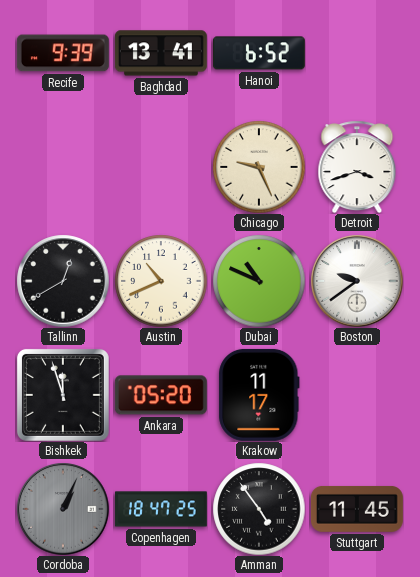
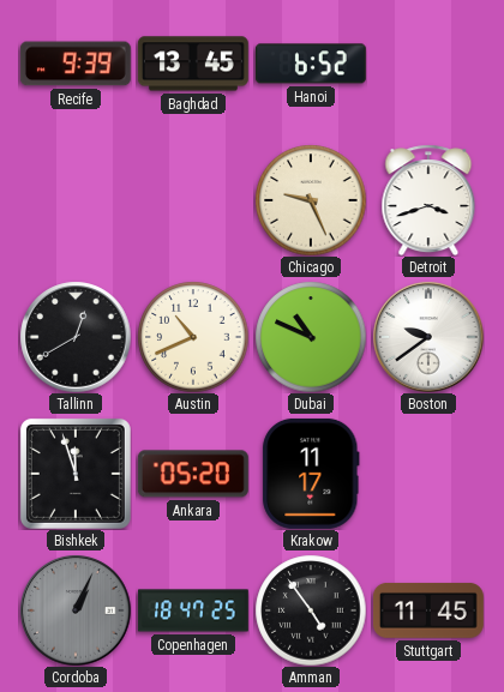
Baghdad: 13:41 -> 13:45 (193, 64)
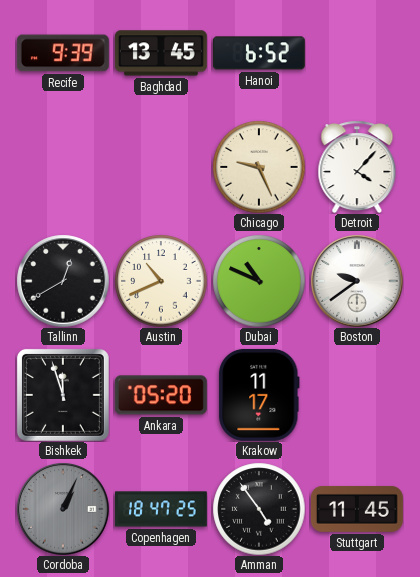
Detroit: 3:42 -> 4:07 (357, 167)
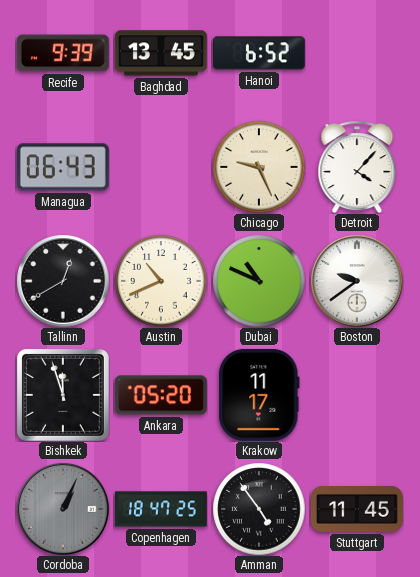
Managua: none -> 06:43 (63, 167)
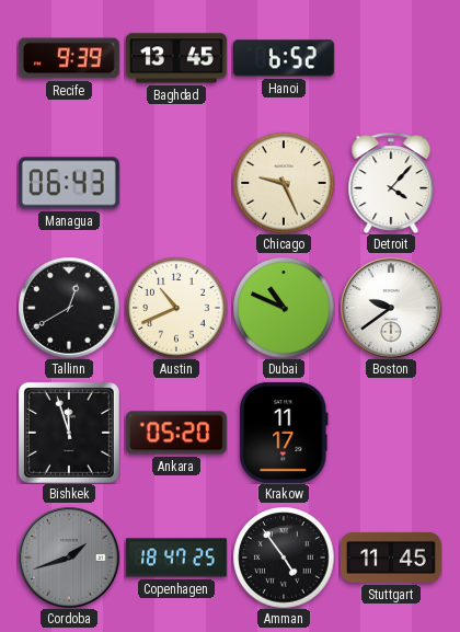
Cordoba: 1:04 -> 1:42 (69, 558)
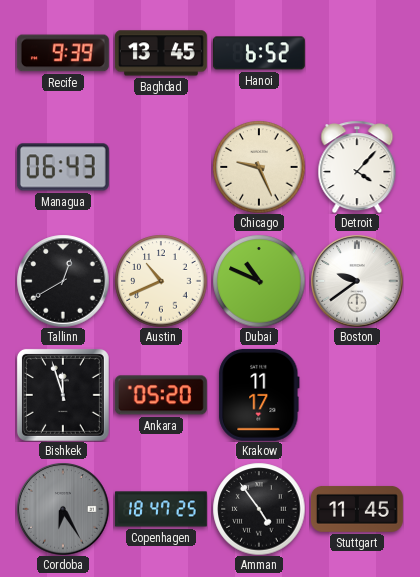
Cordoba: 1:42 -> 6:25 (63, 509)
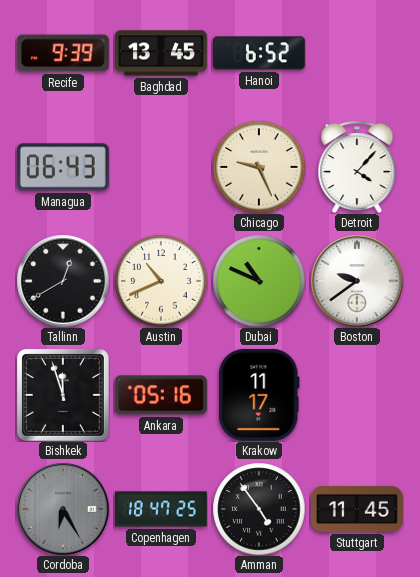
Ankara: 05:20 -> 05:16 (161, 395)
